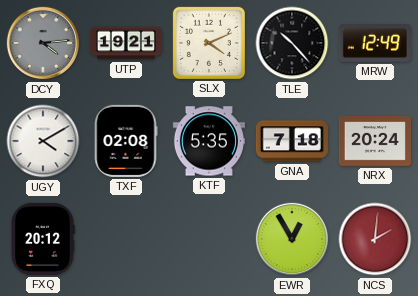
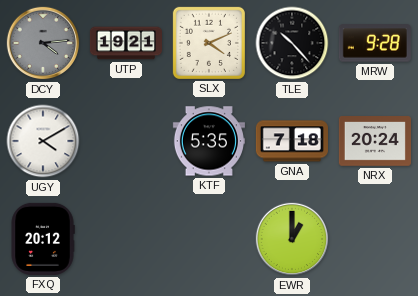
MRW: 12:49 -> 9:28 (375, 43)
TXF: 02:08 -> none (126, 141)
EWR: 12:55 -> 1:00 (292, 239)
NCS: 2:01 -> none (375, 239)
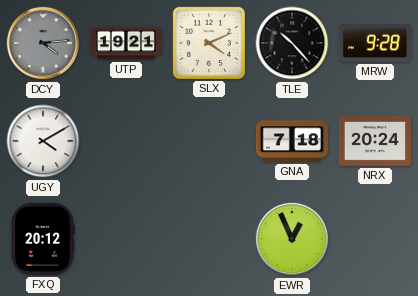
KTF: 5:35 -> none (209, 141)
EWR: 1:00 -> 12:56 (292, 239)
